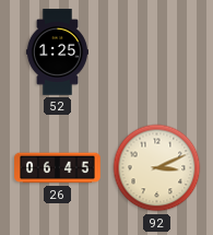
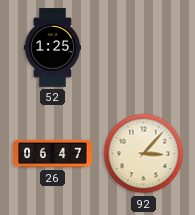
26: 06:45 -> 06:47 (53, 154)
92: 3:11 -> 3:07 (144, 154)
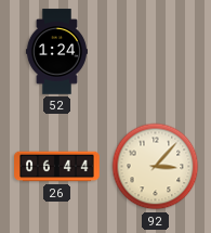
52: 1:25 -> 1:24 (56, 52)
26: 06:47 -> 06:44 (57, 167)
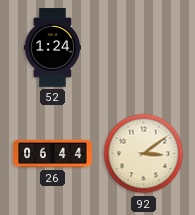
92: 3:07 -> 3:09 (144, 154)
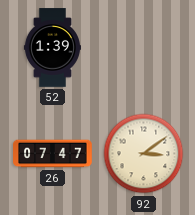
52: 1:24 -> 1:39 (52, 48)
26: 06:44 -> 07:47 (53, 154)
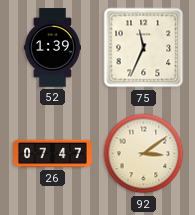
75: none -> 11:34 (144, 48)
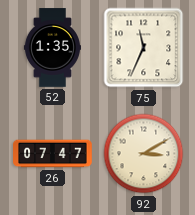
52: 1:39 -> 1:35 (52, 48)
92: 3:09 -> 3:10 (144, 154)
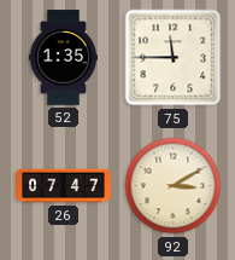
75: 11:34 -> 11:45 (174, 58)
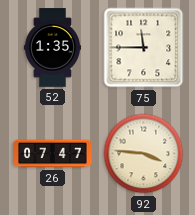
92: 3:10 -> 3:46 (144, 154)
